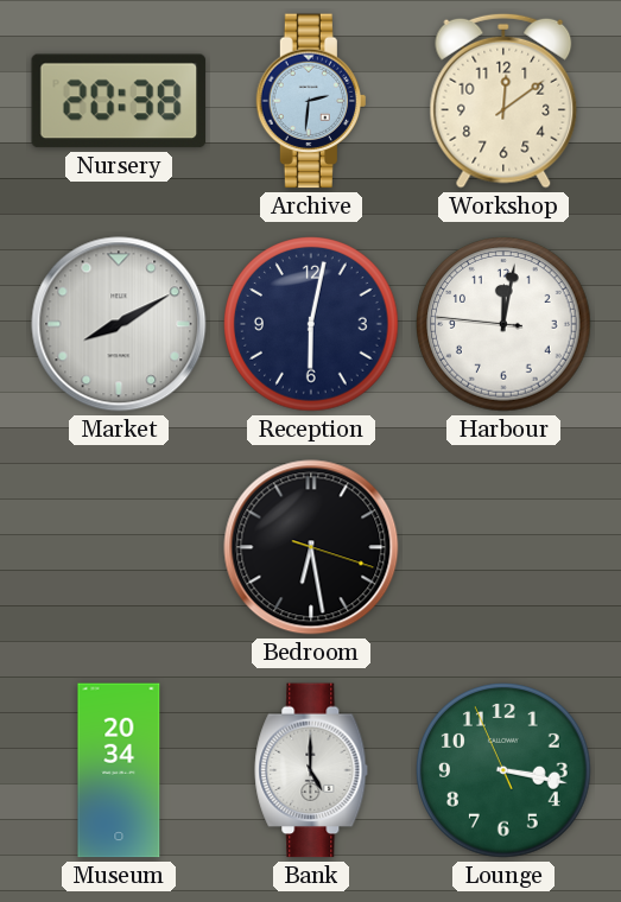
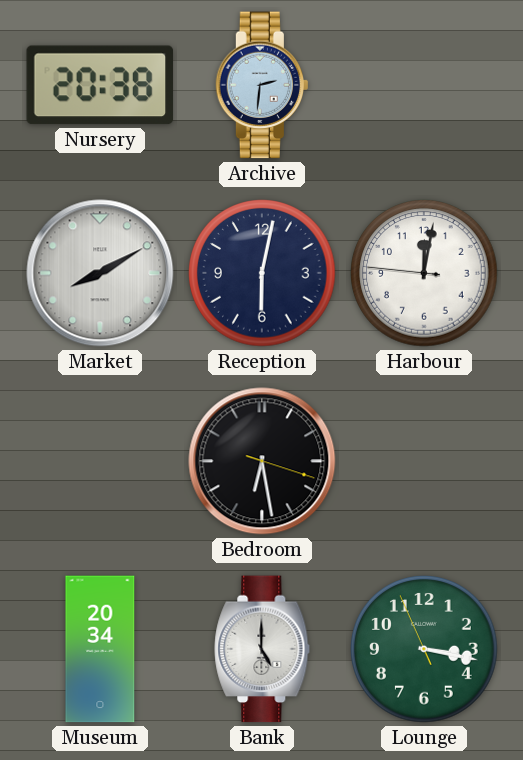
Workshop: 12:09 -> none (503, 101)
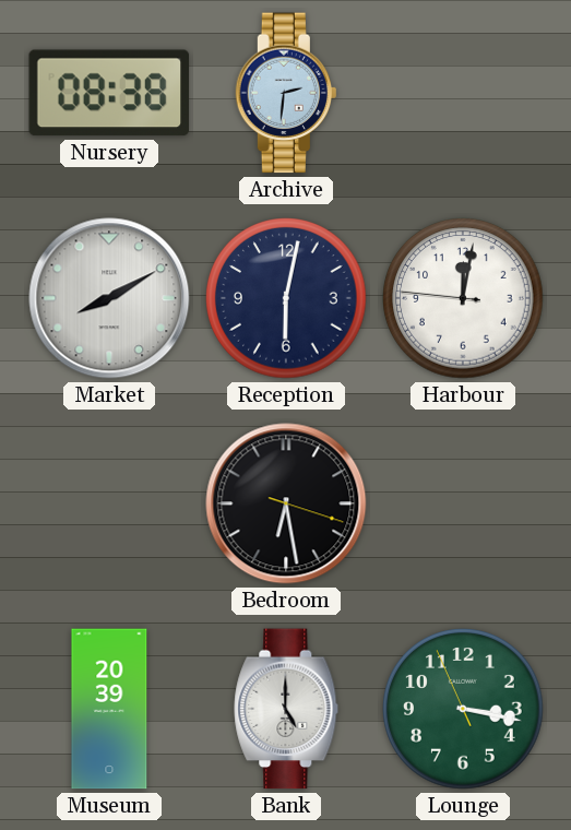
Nursery: 20:38 -> 08:38 (109, 93)
Museum: 20:34 -> 20:39 (109, 709)
